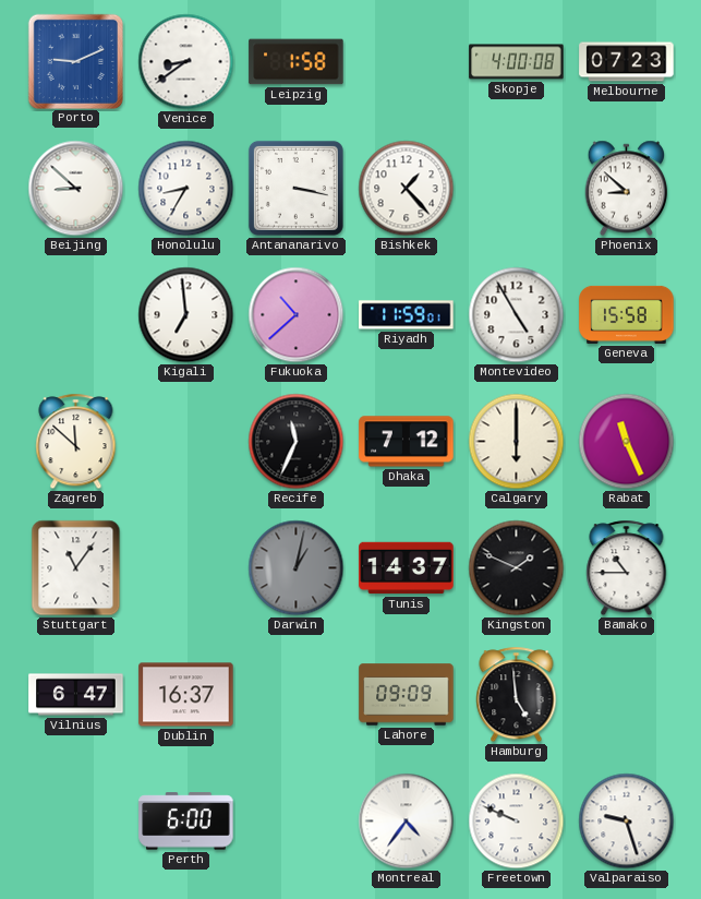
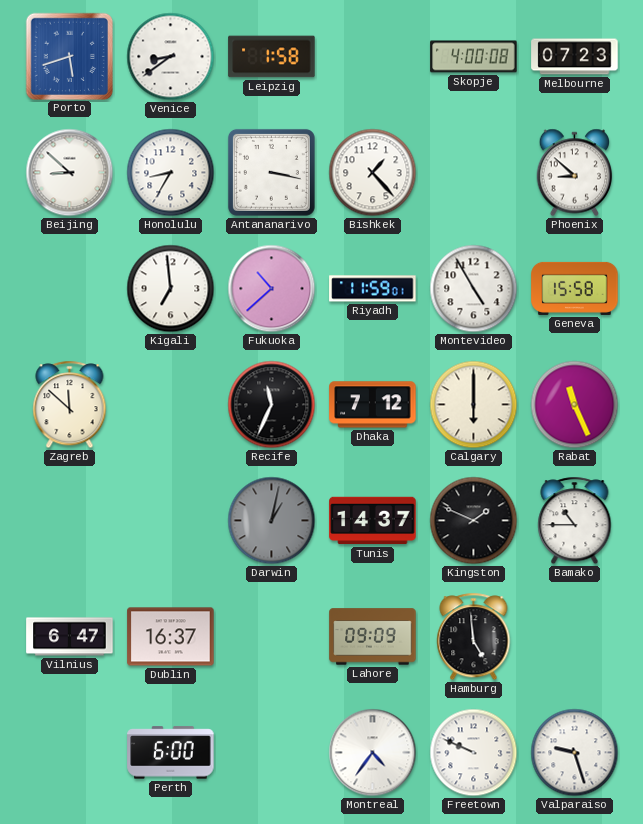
Porto: 9:11 -> 5:42 (69, 56)
Stuttgart: 11:06 -> none (76, 568)
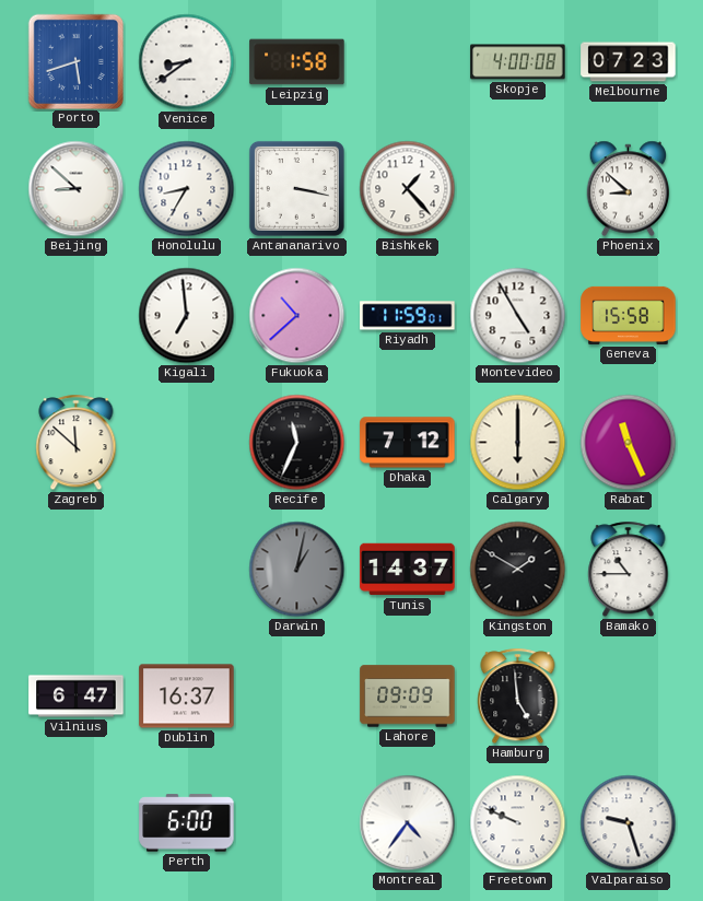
Kingston: 1:49 -> 1:50 (518, 570)
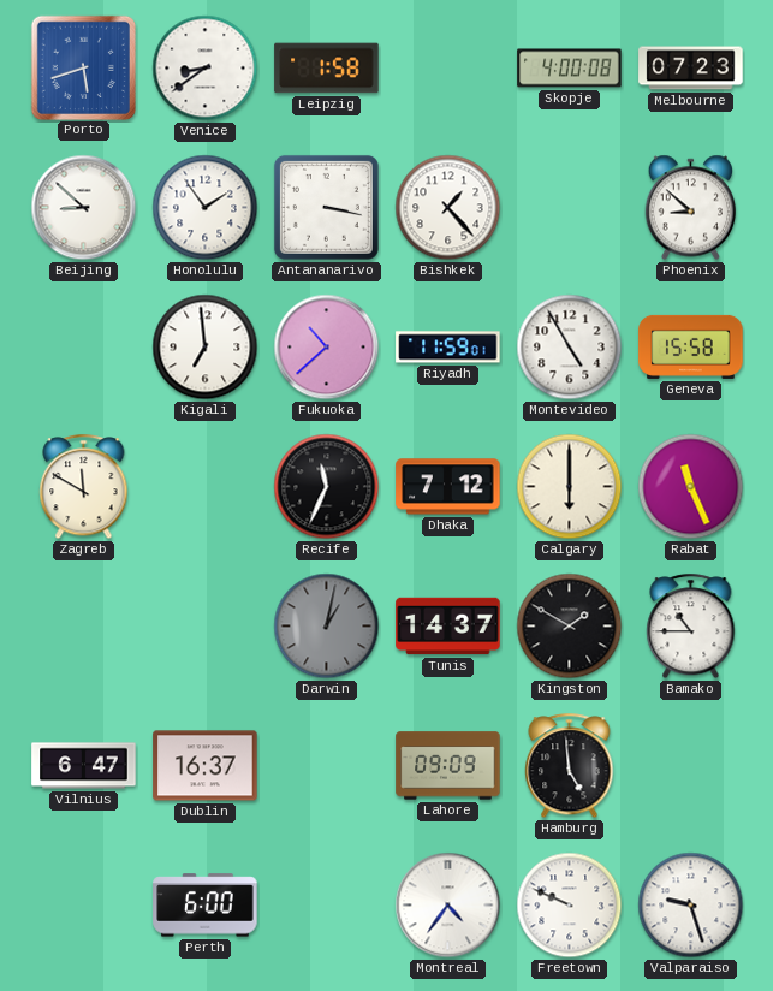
Honolulu: 8:35 -> 1:54 (206, 208)
Zagreb: 11:52 -> 11:50 (84, 487)
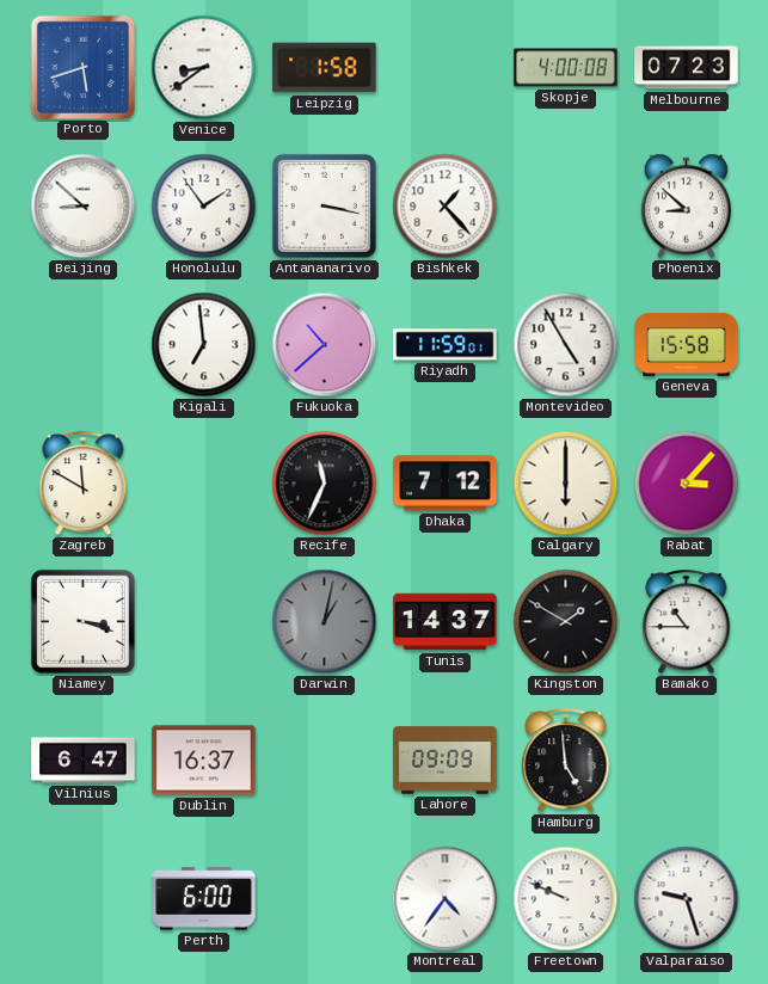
Rabat: 11:26 -> 3:07 (687, 484)
Niamey: none -> 3:18 (82, 621)
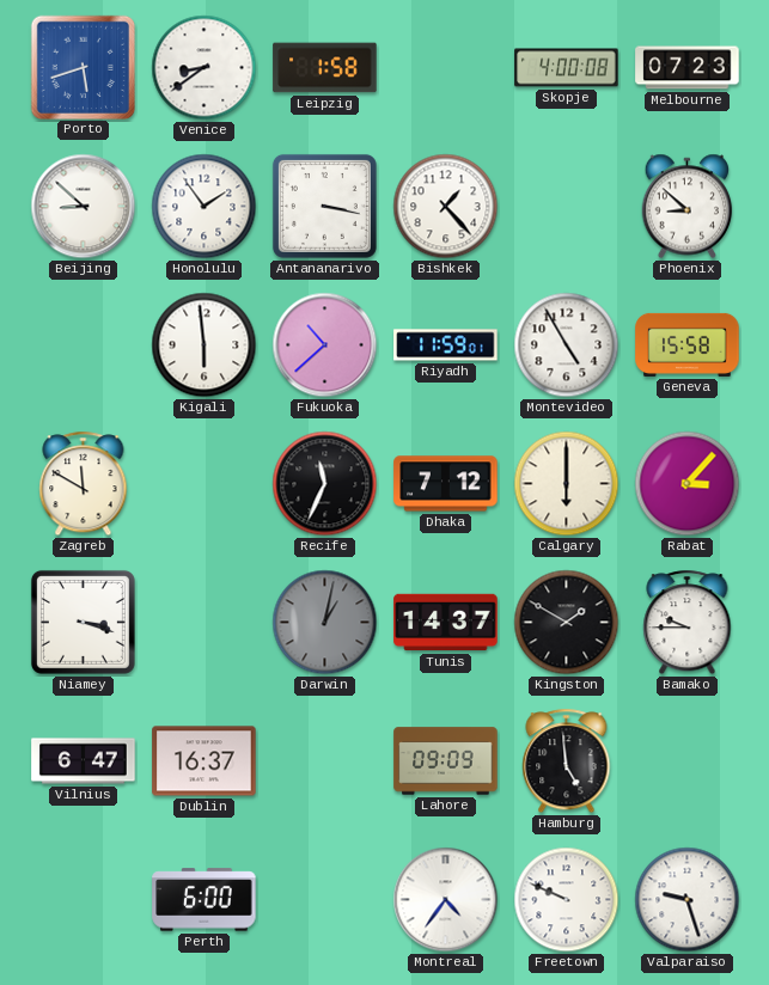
Kigali: 6:59 -> 5:59 (205, 345)
Bamako: 10:45 -> 9:45 (688, 623)
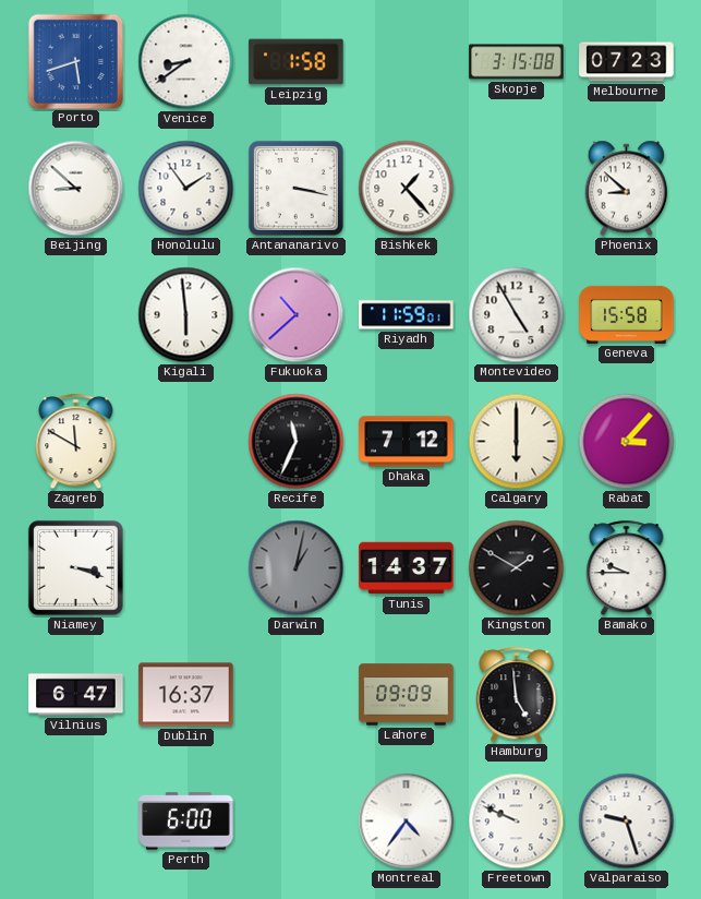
Skopje: 4:00 -> 3:15 (517, 62)
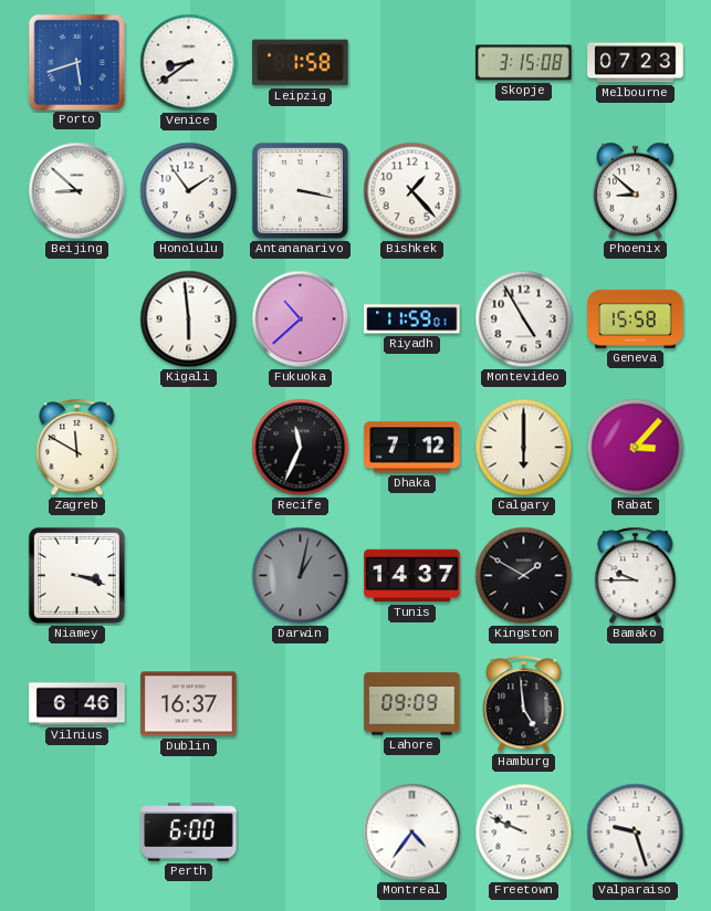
Vilnius: 6:47 -> 6:46 (77, 704)
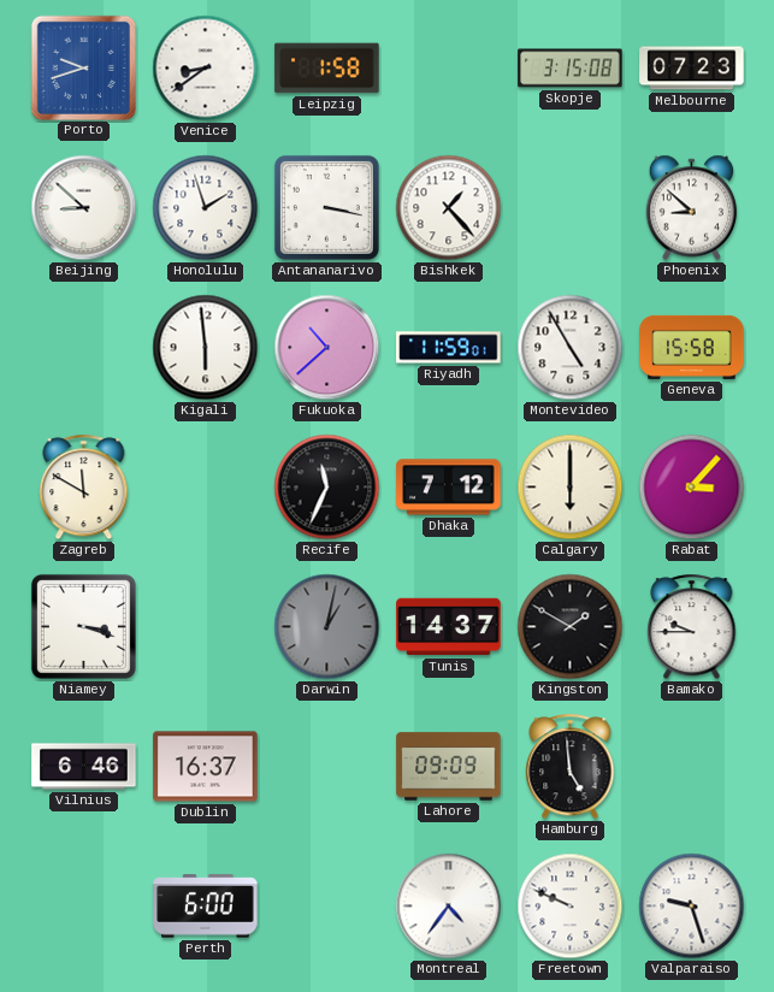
Porto: 5:42 -> 9:42 (83, 67)
Honolulu: 1:54 -> 1:57 (206, 208)
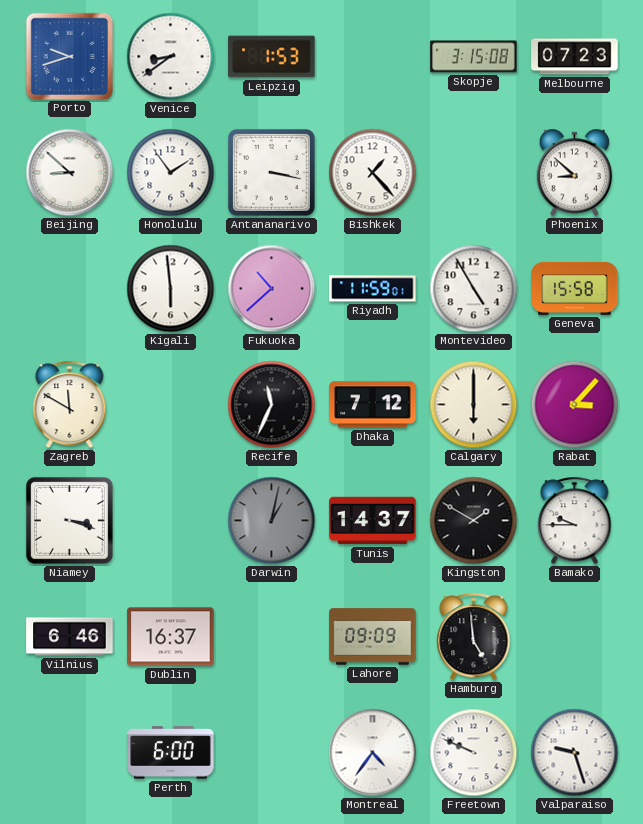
Leipzig: 1:58 -> 1:53 (272, 57)
Honolulu: 1:57 -> 1:54 (171, 173)
